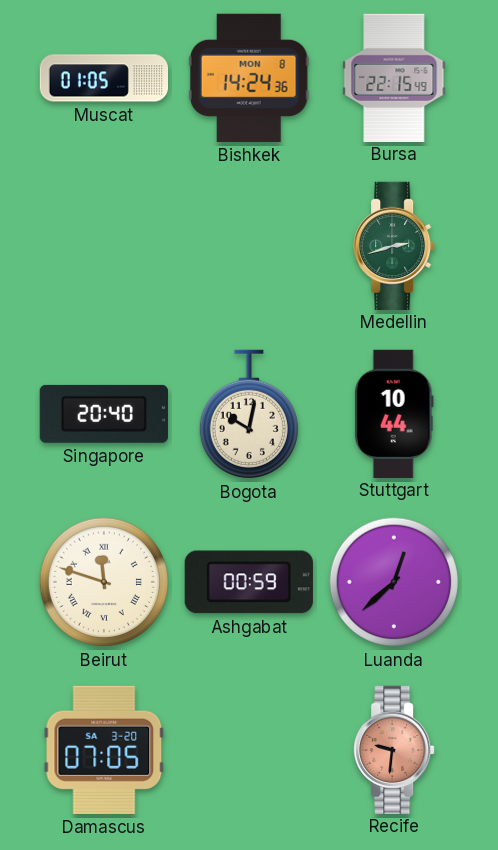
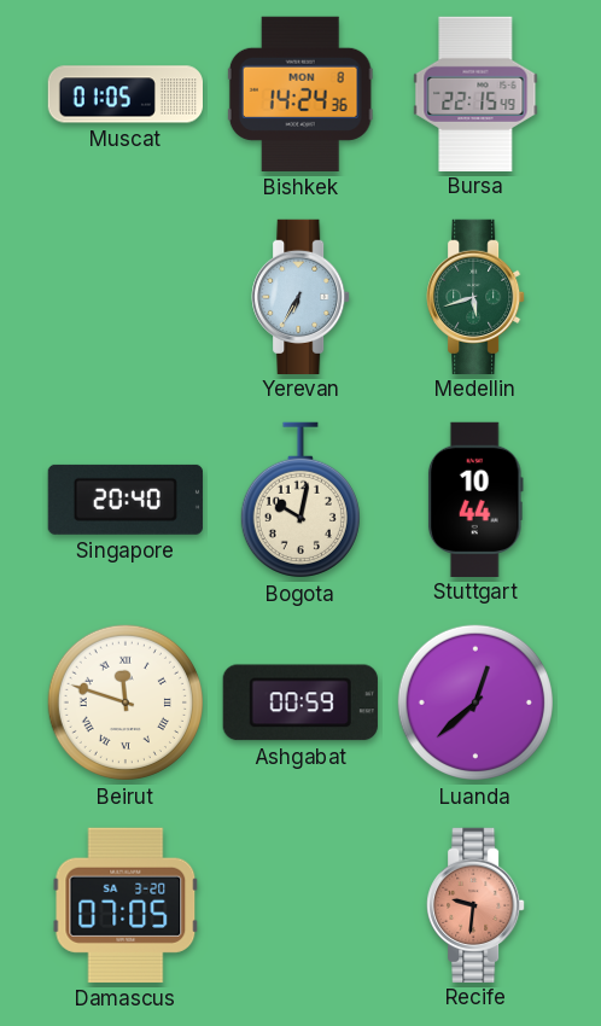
Yerevan: none -> 6:35 (300, 296)
Medellin: 2:42 -> 5:42 (475, 296)
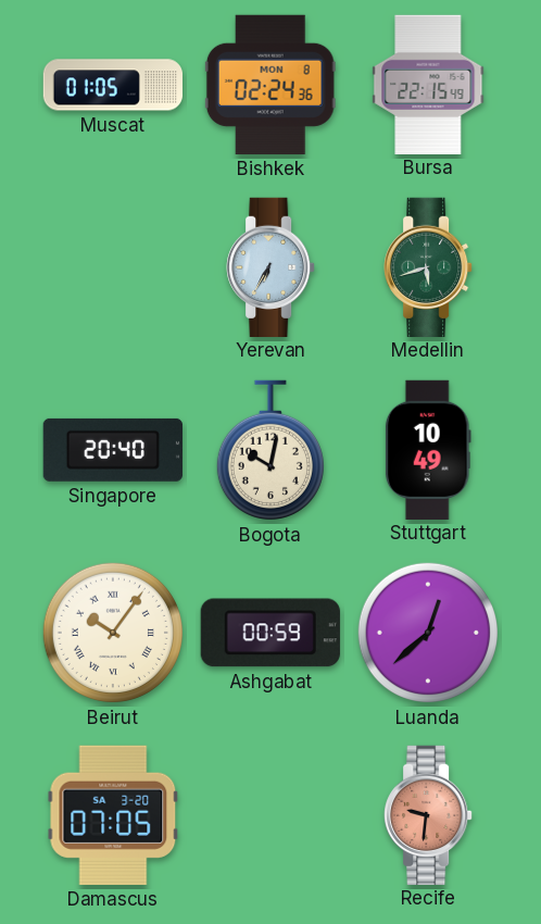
Bishkek: 14:24 -> 02:24 (270, 85)
Stuttgart: 10:44 -> 10:49 (428, 449)
Beirut: 11:48 -> 10:06 (113, 633)
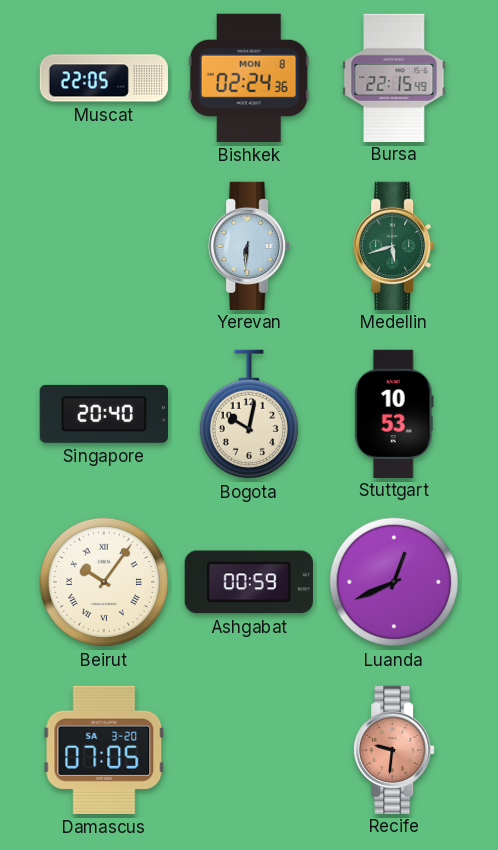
Muscat: 01:05 -> 22:05 (104, 78)
Yerevan: 6:35 -> 6:31 (249, 245)
Stuttgart: 10:49 -> 10:53 (394, 413)
Luanda: 12:38 -> 12:41 (394, 582)
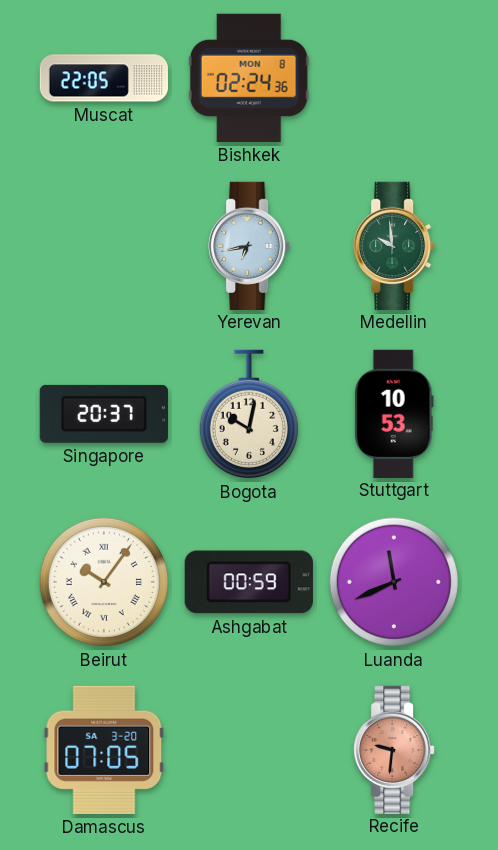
Bursa: 22:15 -> none (394, 77)
Yerevan: 6:31 -> 6:43 (249, 245)
Medellin: 5:42 -> 9:59 (394, 245)
Singapore: 20:40 -> 20:37 (104, 414)
Luanda: 12:41 -> 11:41 (394, 582)
